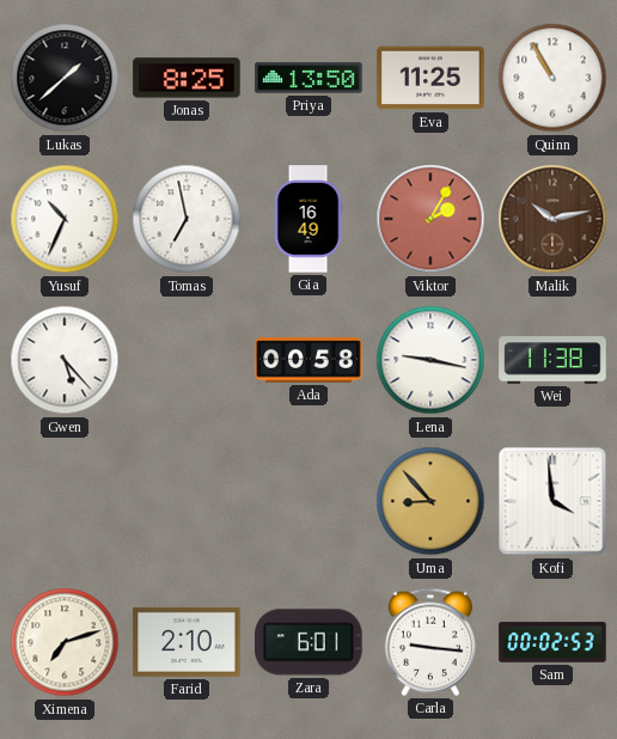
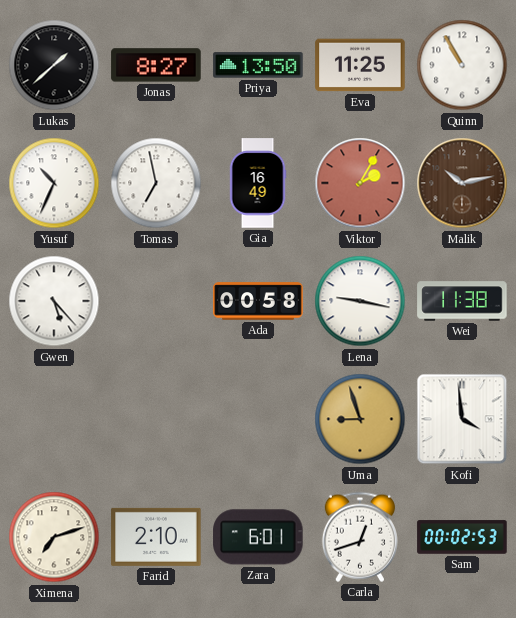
Jonas: 8:25 -> 8:27 (156, 65)
Uma: 8:53 -> 8:57 (360, 419)
Carla: 9:16 -> 12:42 (360, 537)
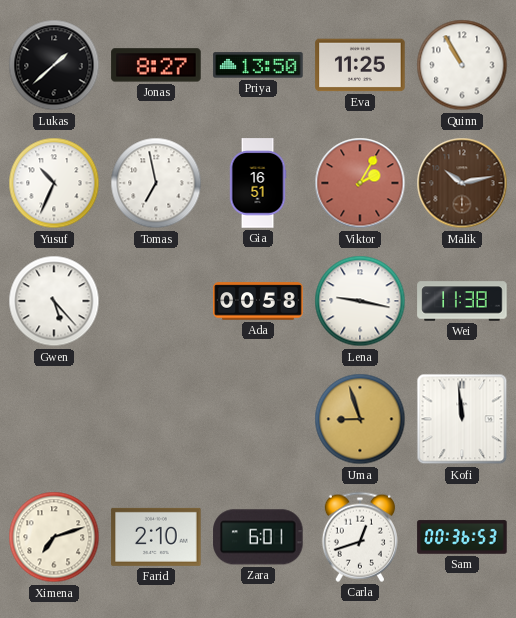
Gia: 16:49 -> 16:51 (258, 183)
Kofi: 3:59 -> 11:59 (462, 419)
Sam: 00:02 -> 00:36 (462, 537)
